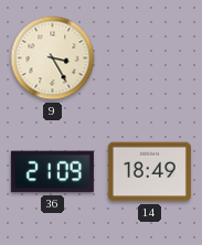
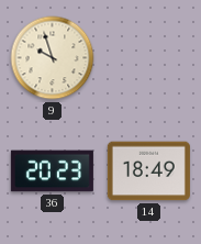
9: 3:25 -> 9:57 (53, 58)
36: 21:09 -> 20:23 (52, 171)
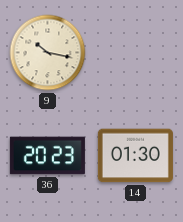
9: 9:57 -> 10:17 (48, 53)
14: 18:49 -> 01:30 (135, 156)
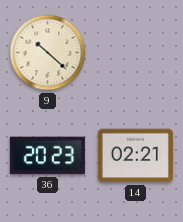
9: 10:17 -> 10:22 (48, 53)
14: 01:30 -> 02:21 (135, 156)
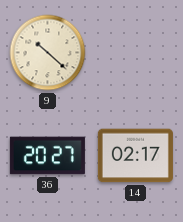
36: 20:23 -> 20:27 (47, 156)
14: 02:21 -> 02:17 (135, 156)
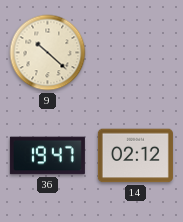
36: 20:27 -> 19:47 (47, 156)
14: 02:17 -> 02:12 (135, 156)
